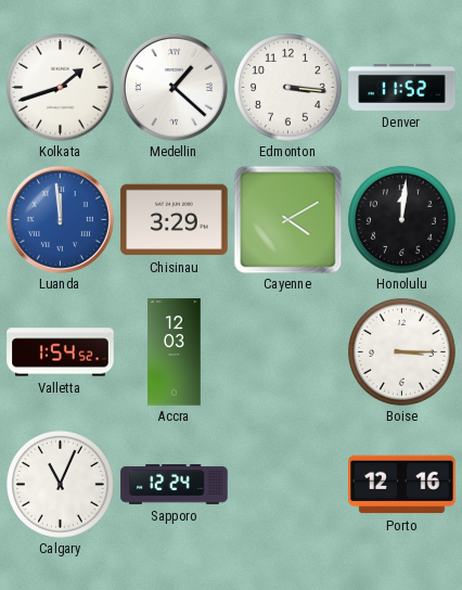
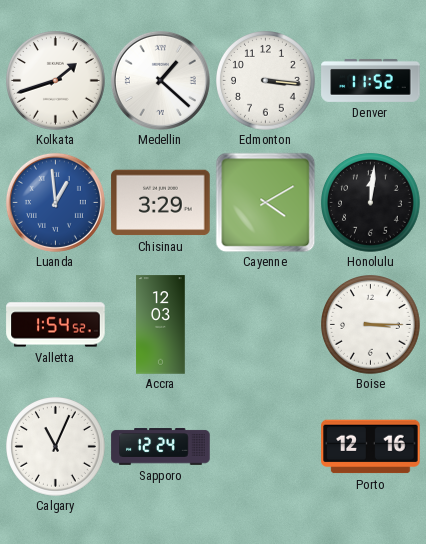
Luanda: 11:59 -> 12:59 (55, 202)
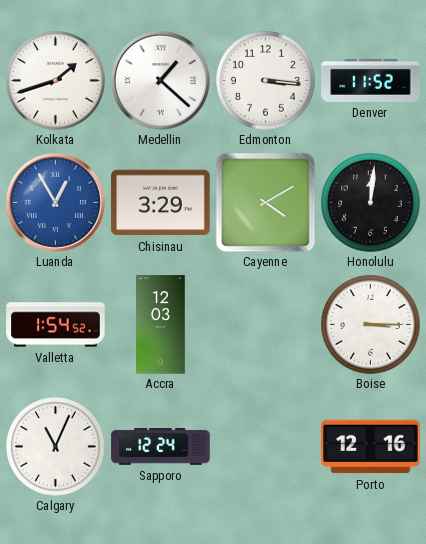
Luanda: 12:59 -> 12:55 (55, 202)
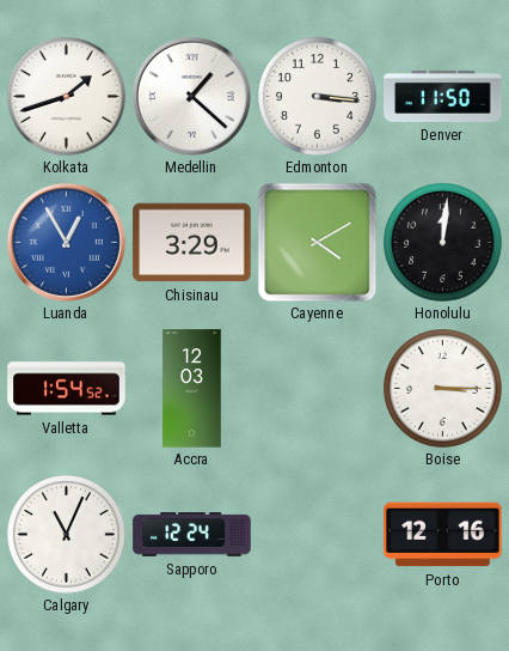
Denver: 11:52 -> 11:50 (443, 96)
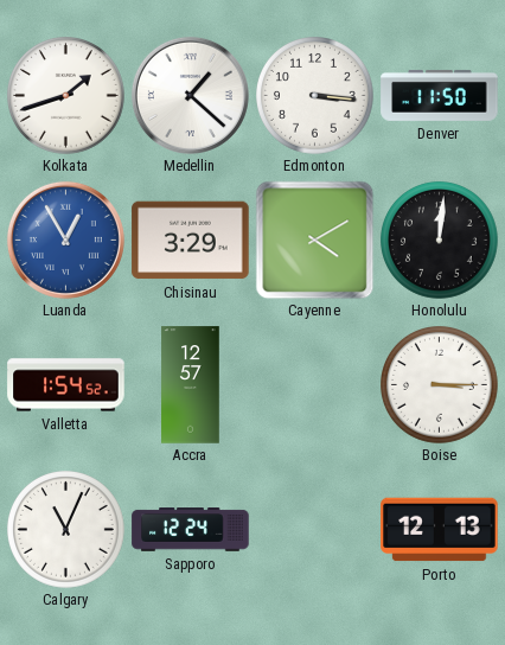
Accra: 12:03 -> 12:57 (191, 385)
Porto: 12:16 -> 12:13 (440, 530)
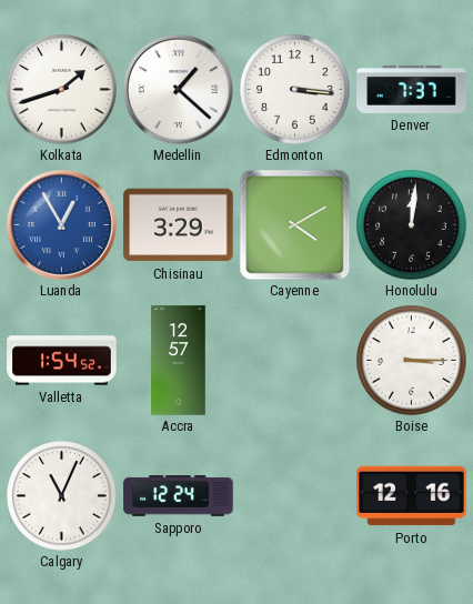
Denver: 11:50 -> 7:37 (412, 89)
Porto: 12:13 -> 12:16 (412, 496)
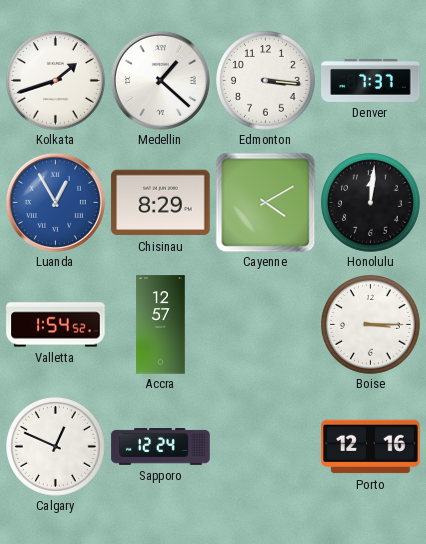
Chisinau: 3:29 -> 8:29 (161, 203)
Calgary: 11:04 -> 12:49 (56, 447)
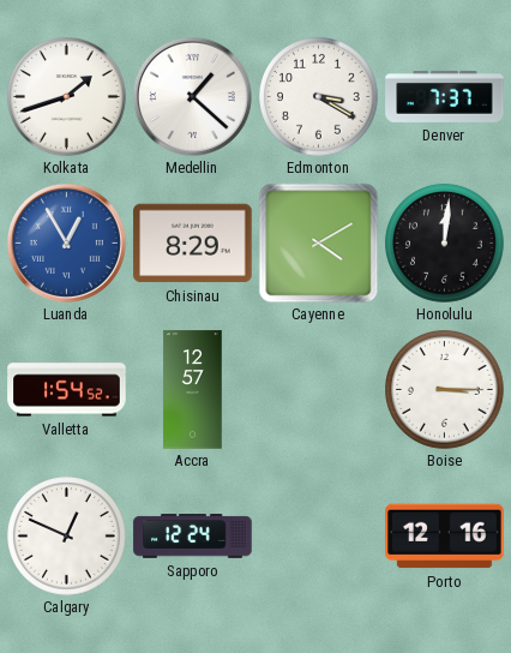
Edmonton: 3:16 -> 3:20 (319, 97)
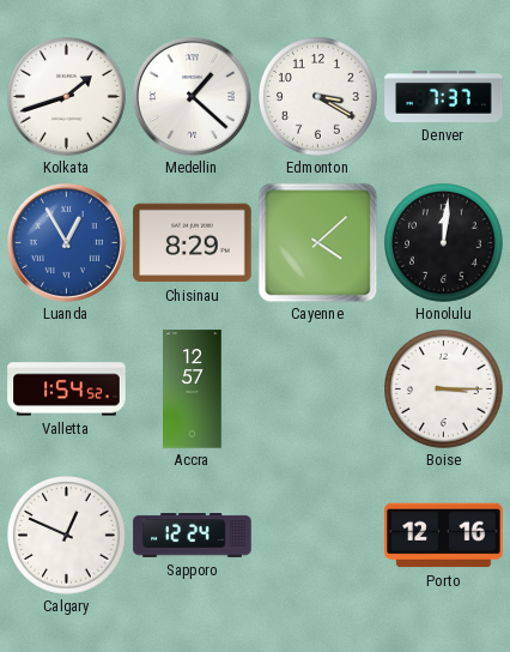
Cayenne: 4:10 -> 4:08 (317, 242)
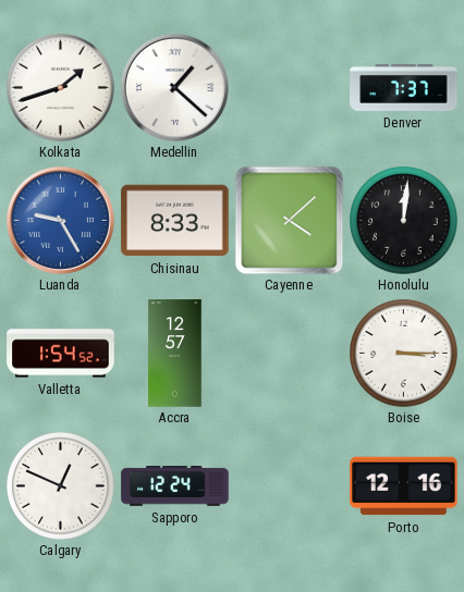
Edmonton: 3:20 -> none (318, 97)
Luanda: 12:55 -> 9:25 (60, 220)
Chisinau: 8:29 -> 8:33 (175, 221)
